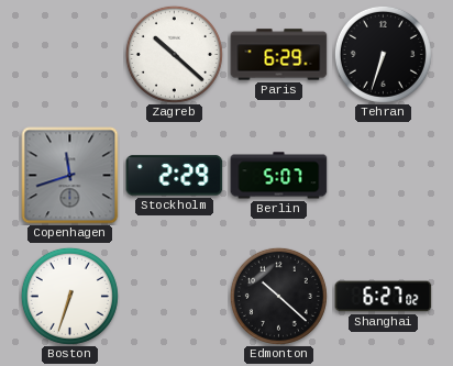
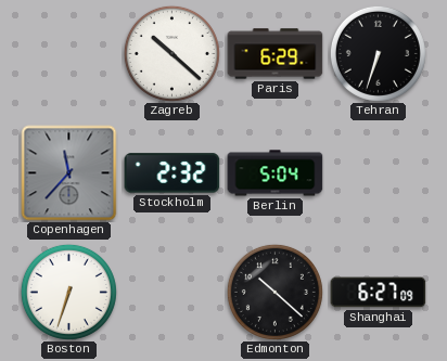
Copenhagen: 11:42 -> 11:37 (69, 173)
Stockholm: 2:29 -> 2:32 (173, 173)
Berlin: 5:07 -> 5:04 (276, 173)
Shanghai: 6:27:02 -> 6:27:09 (379, 293)
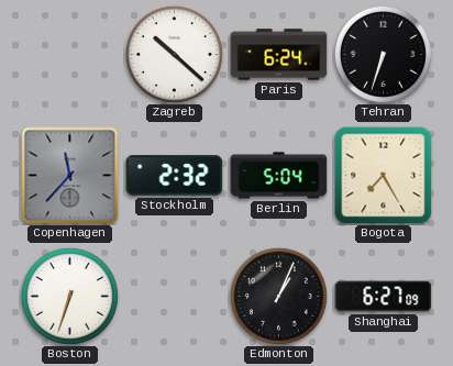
Paris: 6:29 -> 6:24 (279, 55)
Bogota: none -> 7:25 (384, 176)
Edmonton: 10:22 -> 1:04 (278, 296)
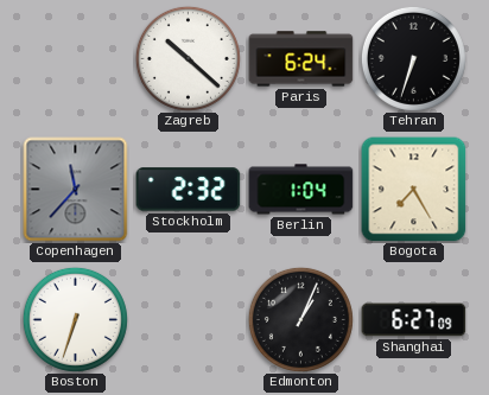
Berlin: 5:04 -> 1:04 (301, 190)
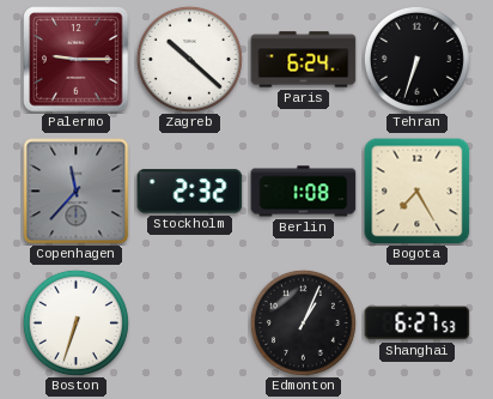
Palermo: none -> 9:15 (77, 60)
Berlin: 1:04 -> 1:08 (304, 192)
Shanghai: 6:27:09 -> 6:27:53 (418, 324)
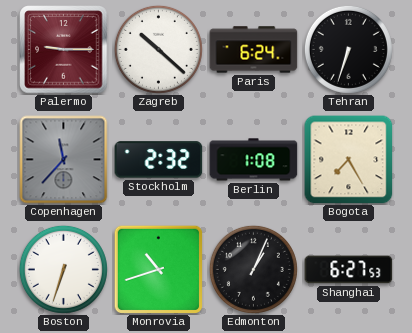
Monrovia: none -> 10:42 (158, 269)
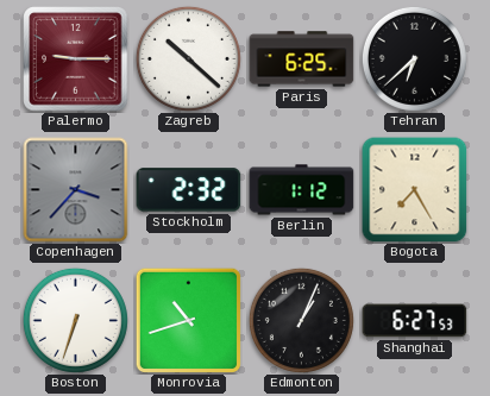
Paris: 6:24 -> 6:25 (302, 59)
Tehran: 6:33 -> 6:38 (414, 58)
Copenhagen: 11:37 -> 3:37 (76, 190)
Berlin: 1:08 -> 1:12 (302, 190)
